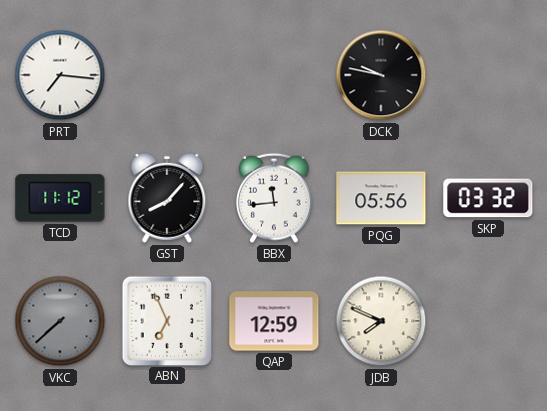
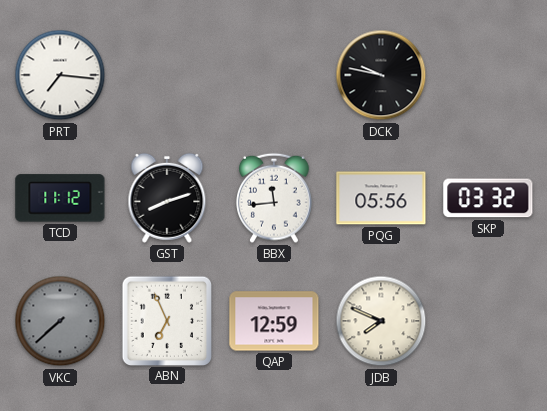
GST: 8:07 -> 8:12 (167, 198)
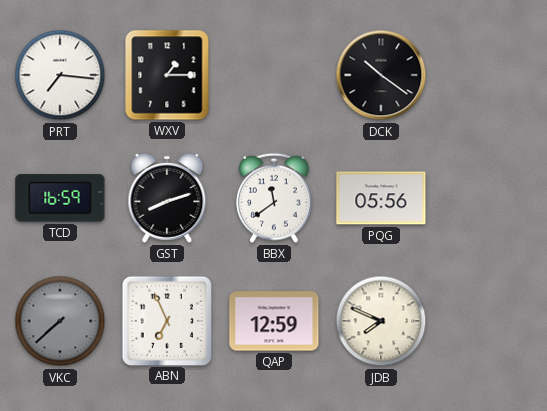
WXV: none -> 1:15 (167, 75)
DCK: 9:47 -> 10:21 (381, 75)
TCD: 11:12 -> 16:59 (60, 198)
BBX: 11:44 -> 11:39 (274, 198)
SKP: 03:32 -> none (488, 198)
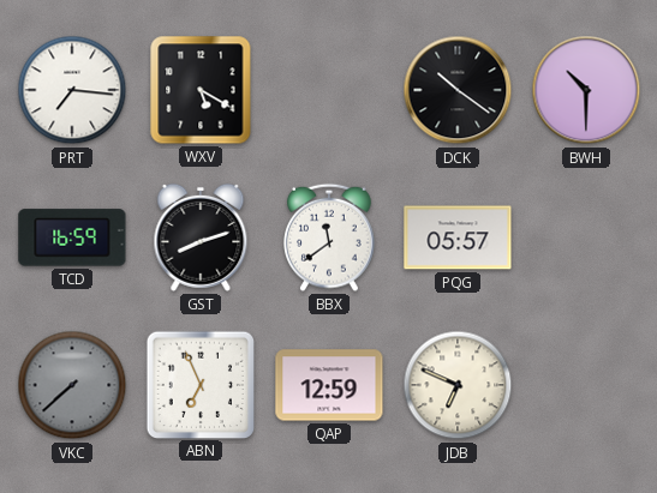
WXV: 1:15 -> 5:20 (201, 90)
BWH: none -> 10:30 (586, 90)
PQG: 05:56 -> 05:57 (458, 238)
JDB: 7:49 -> 6:49 (458, 385)
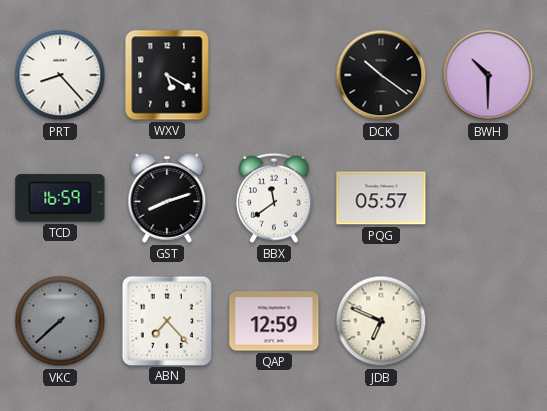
PRT: 7:16 -> 8:23 (60, 75)
ABN: 6:56 -> 7:23 (166, 320)
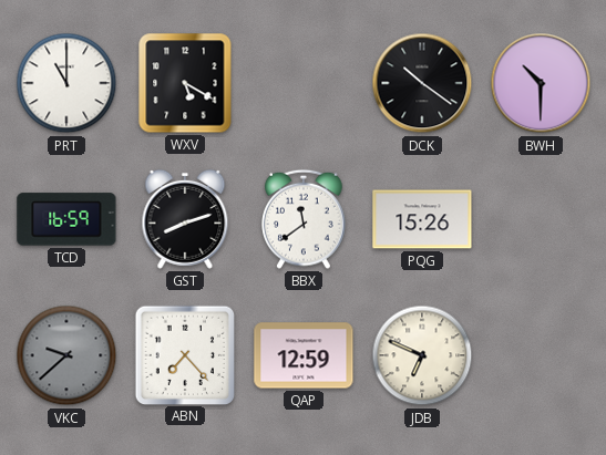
PRT: 8:23 -> 11:00 (66, 83)
PQG: 05:57 -> 15:26 (422, 219)
VKC: 7:38 -> 9:38 (66, 355)
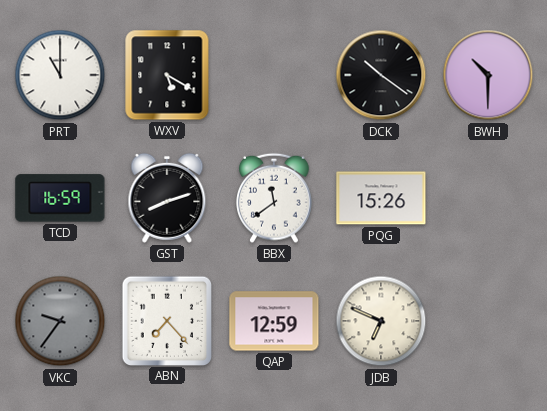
VKC: 9:38 -> 9:36 (60, 321)
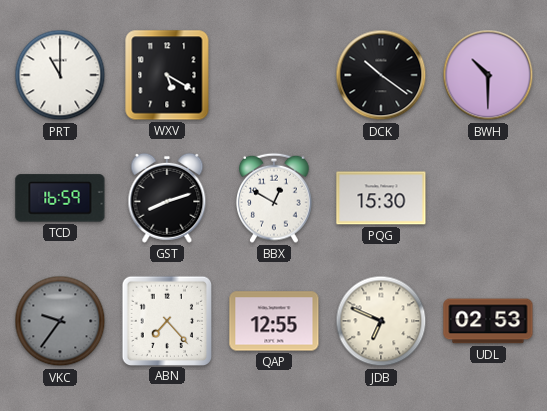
BBX: 11:39 -> 12:50 (274, 198)
PQG: 15:26 -> 15:30 (381, 198)
QAP: 12:59 -> 12:55 (274, 321)
UDL: none -> 02:53 (488, 321)
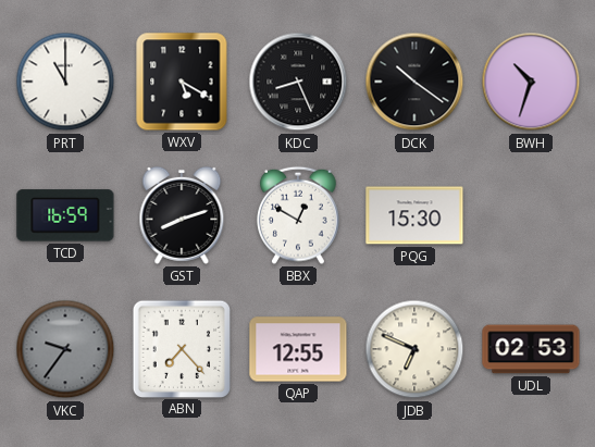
KDC: none -> 8:26 (298, 82)
BWH: 10:30 -> 10:33 (531, 82)
